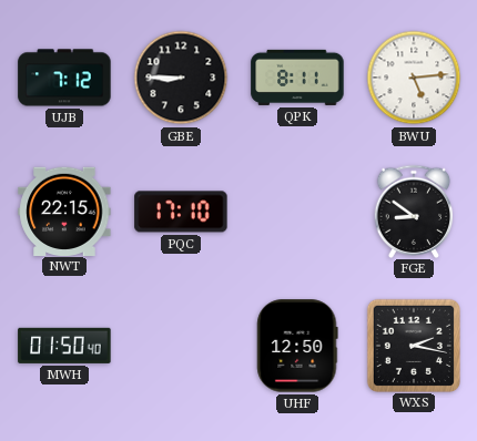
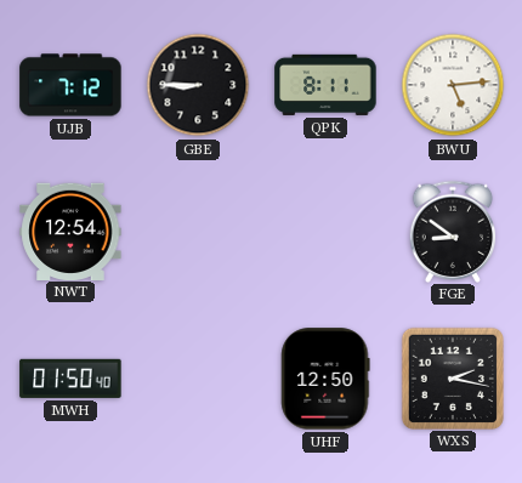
NWT: 22:15 -> 12:54 (70, 231)
PQC: 17:10 -> none (181, 212)
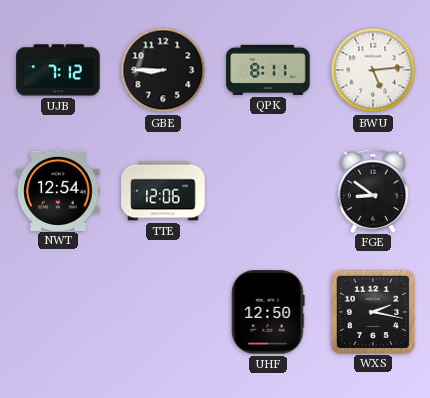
TTE: none -> 12:06 (163, 191)
MWH: 01:50 -> none (70, 379)
